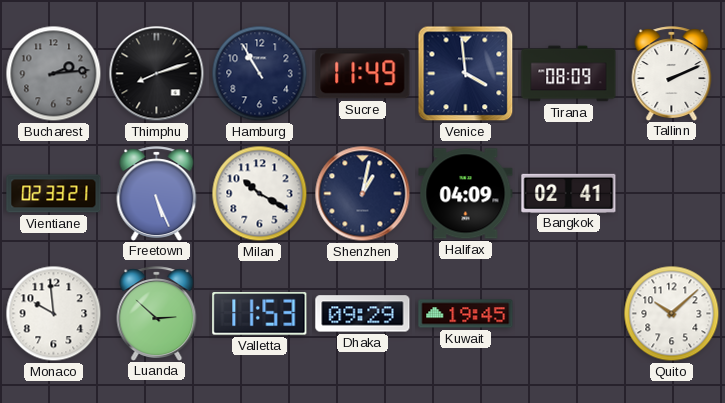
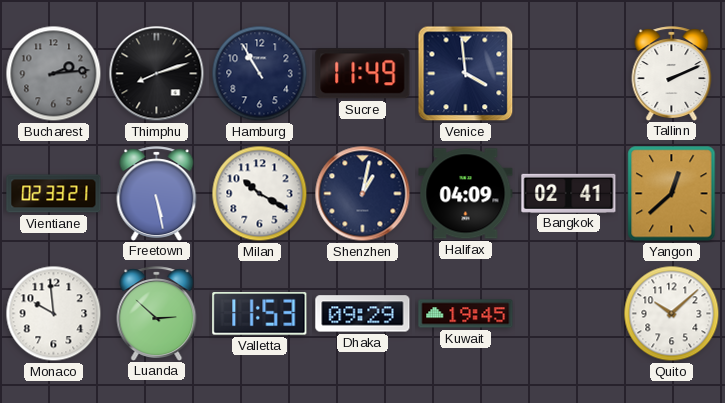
Tirana: 08:09 -> none (569, 74)
Freetown: 5:26 -> 5:28 (157, 193)
Yangon: none -> 12:38 (672, 194)
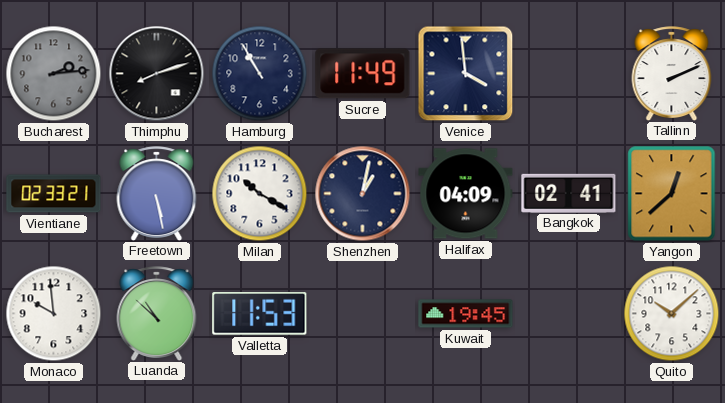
Luanda: 2:52 -> 10:52 (157, 313)
Dhaka: 09:29 -> none (363, 314)
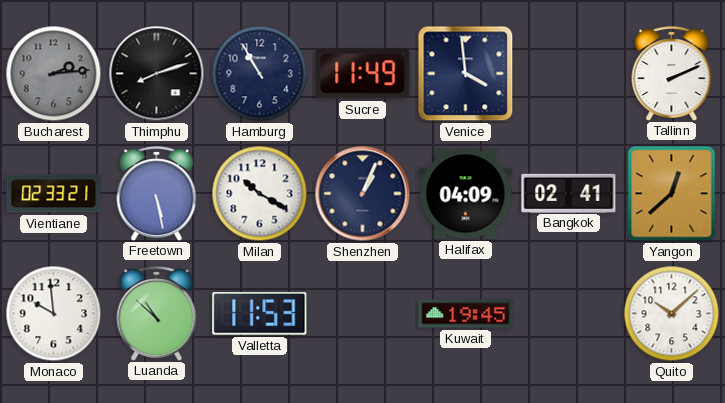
Shenzhen: 1:02 -> 1:04 (363, 194)
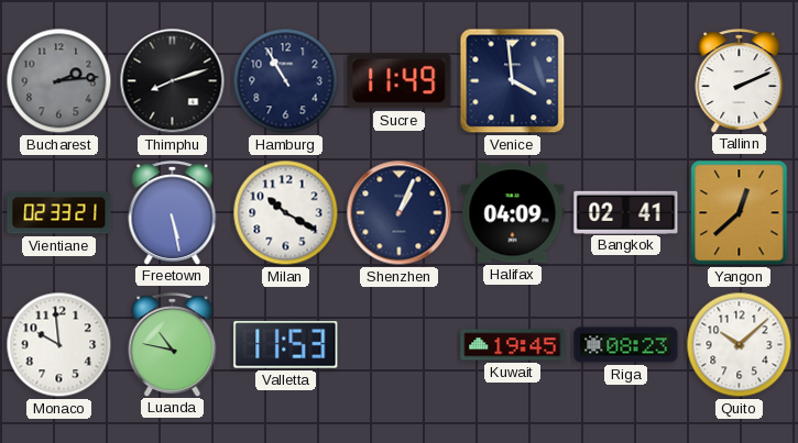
Luanda: 10:52 -> 10:47 (173, 344)
Riga: none -> 08:23 (626, 345)
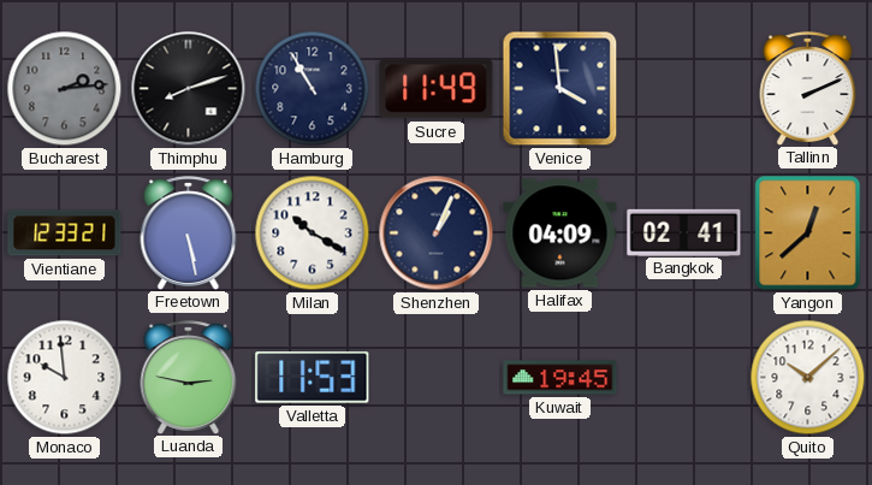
Vientiane: 02:33 -> 12:33 (65, 233)
Luanda: 10:47 -> 2:47 (189, 377)
Riga: 08:23 -> none (626, 345)
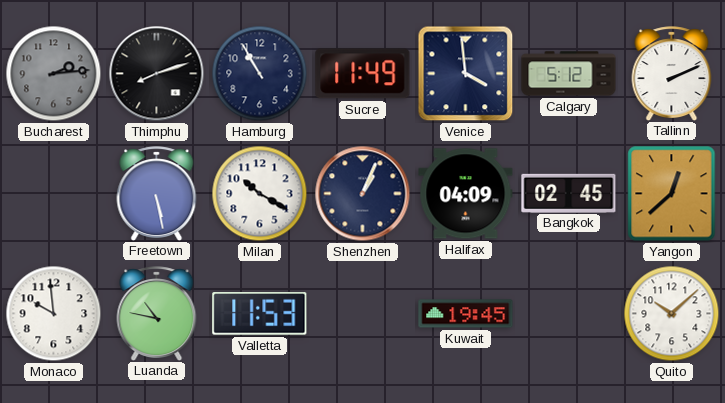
Calgary: none -> 5:12 (569, 74)
Vientiane: 12:33 -> none (65, 233)
Bangkok: 02:41 -> 02:45 (569, 193)
Luanda: 2:47 -> 10:47 (157, 313)
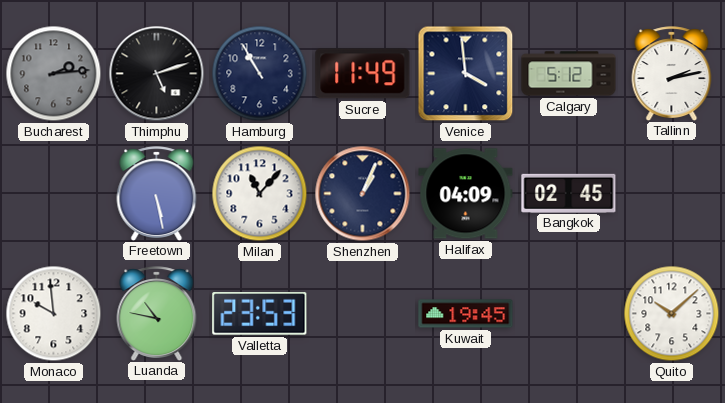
Thimphu: 8:12 -> 5:12 (157, 74)
Tallinn: 2:11 -> 2:13 (672, 73)
Milan: 10:20 -> 11:07 (260, 194)
Yangon: 12:38 -> none (672, 194)
Valletta: 11:53 -> 23:53 (260, 314)
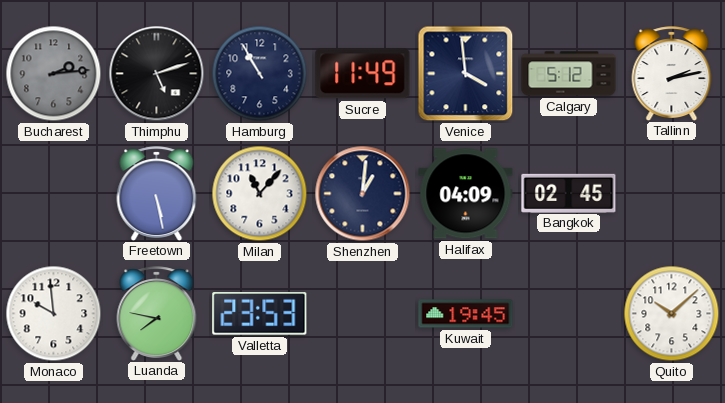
Shenzhen: 1:04 -> 1:01 (363, 194)
Luanda: 10:47 -> 7:47 (157, 313)
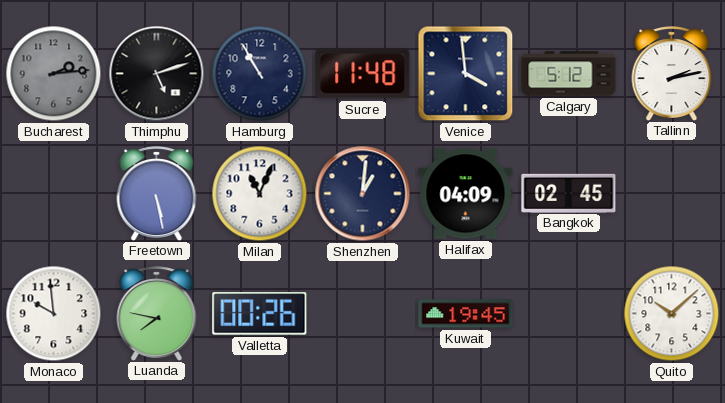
Sucre: 11:49 -> 11:48 (363, 74)
Milan: 11:07 -> 11:04 (260, 194)
Valletta: 23:53 -> 00:26 (260, 314)
